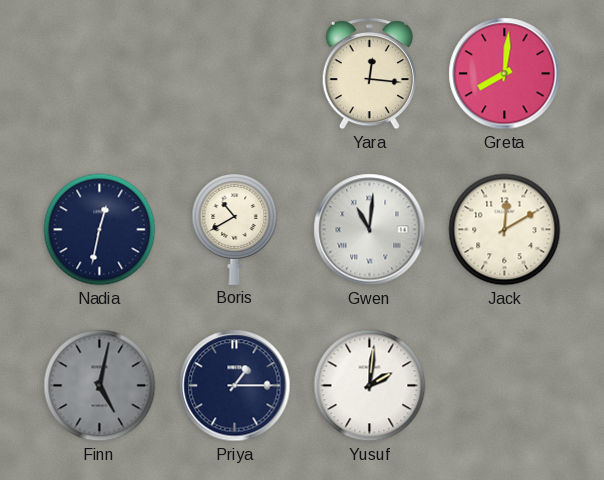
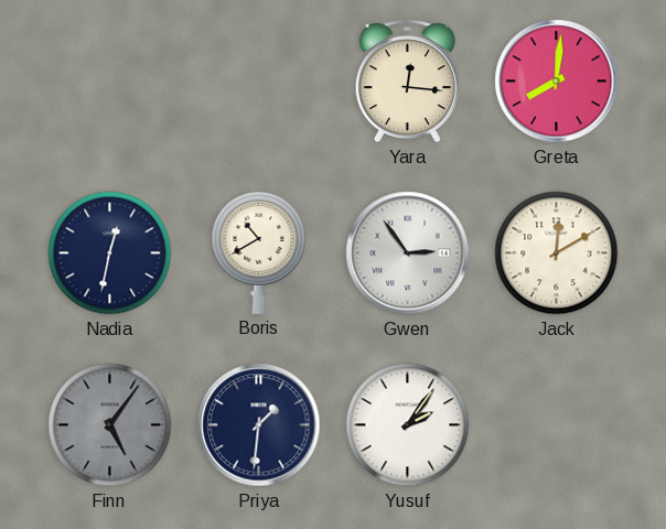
Gwen: 11:01 -> 2:54 (408, 253)
Finn: 5:02 -> 5:06 (110, 425)
Priya: 1:15 -> 1:31 (259, 425)
Yusuf: 2:01 -> 2:06 (408, 425)
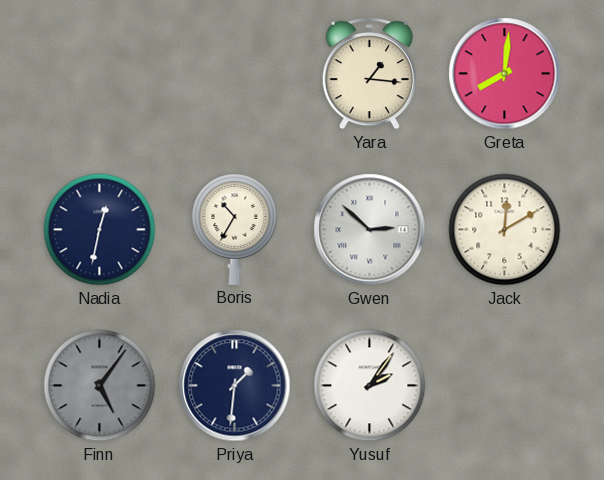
Yara: 12:16 -> 1:16 (369, 74)
Boris: 10:40 -> 10:35 (235, 230)
Gwen: 2:54 -> 2:52 (370, 230)
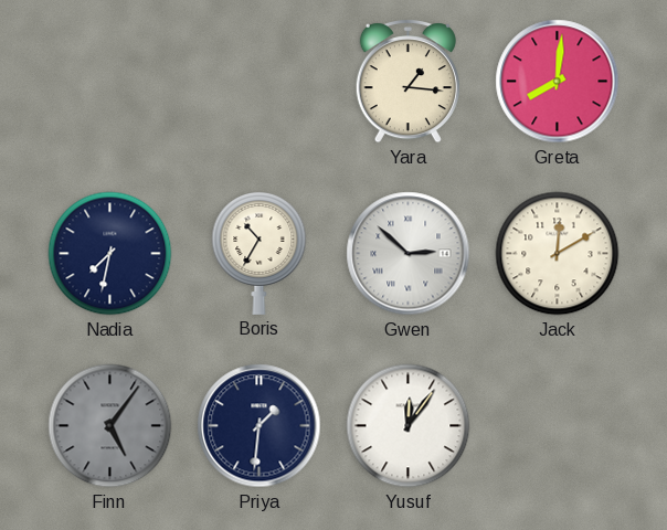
Nadia: 12:32 -> 7:32 (110, 254)
Yusuf: 2:06 -> 12:06 (409, 426)
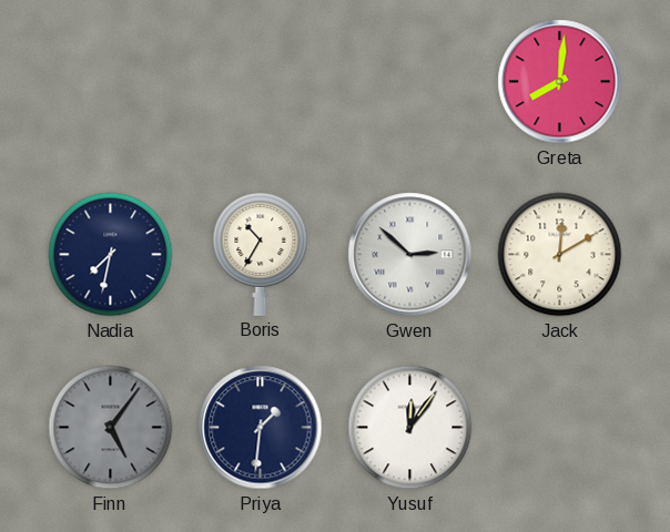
Yara: 1:16 -> none (407, 82)
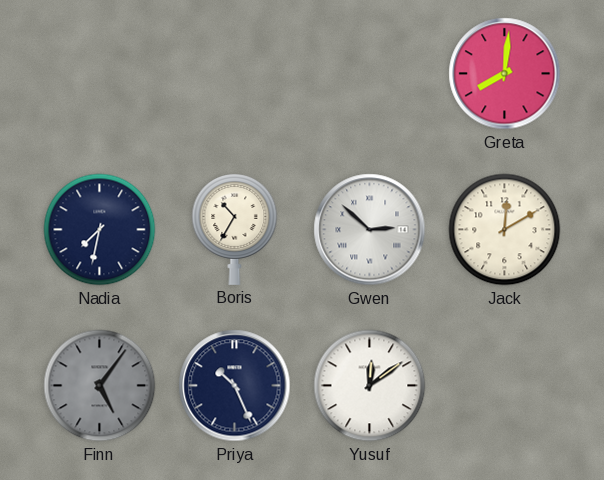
Priya: 1:31 -> 10:26 (235, 386)
Yusuf: 12:06 -> 12:09 (370, 386)
